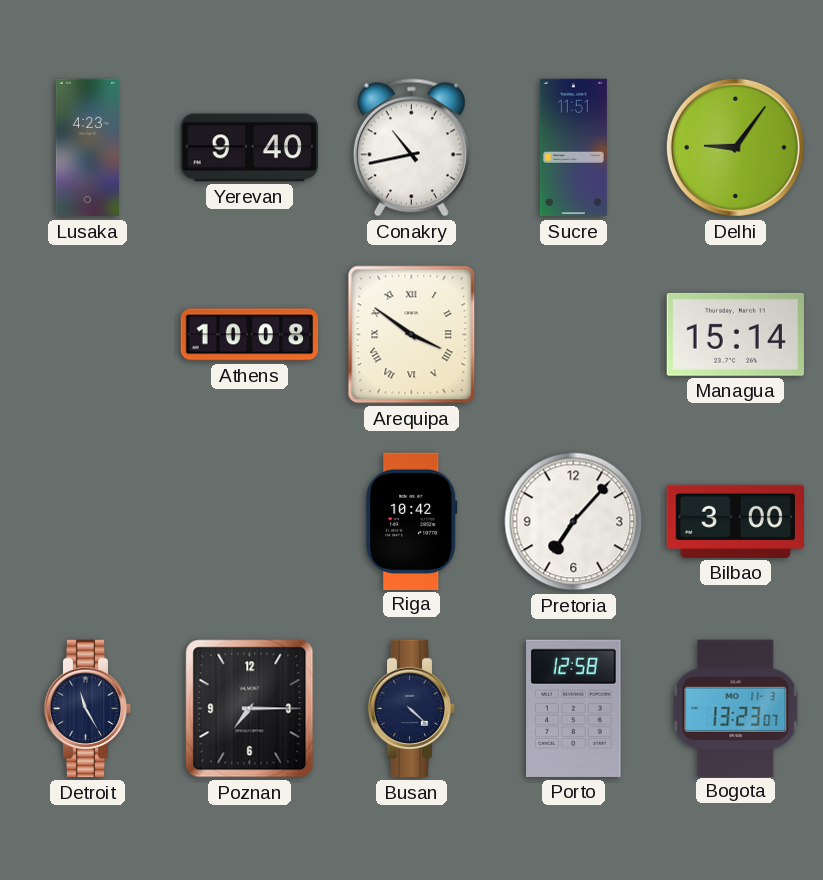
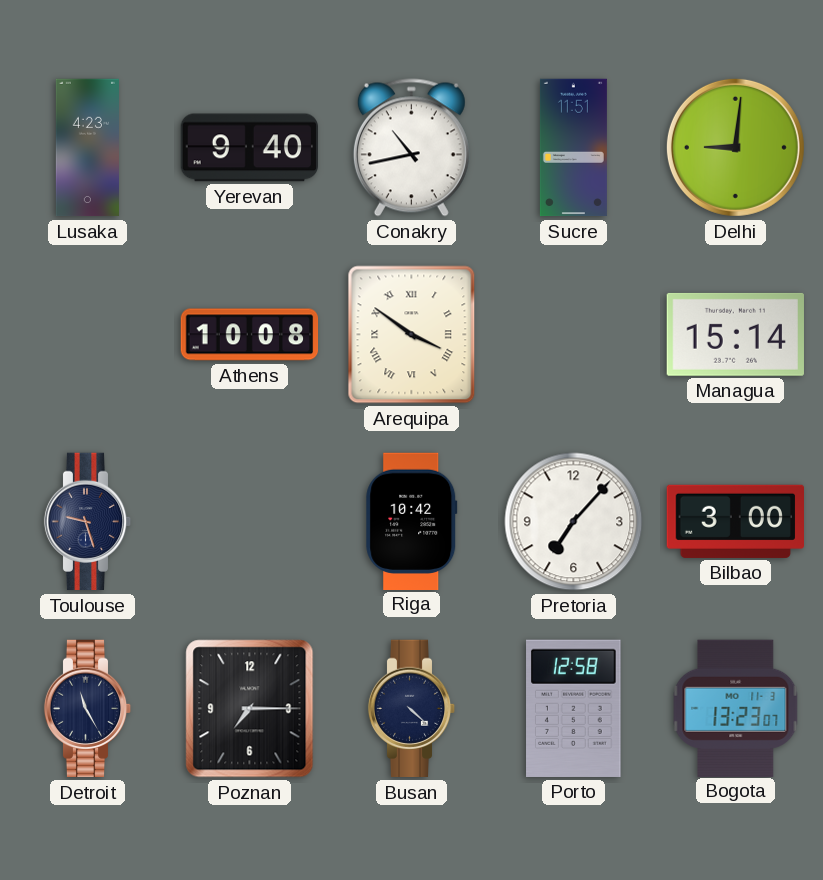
Delhi: 9:06 -> 9:01 (735, 147)
Toulouse: none -> 9:27 (88, 522)
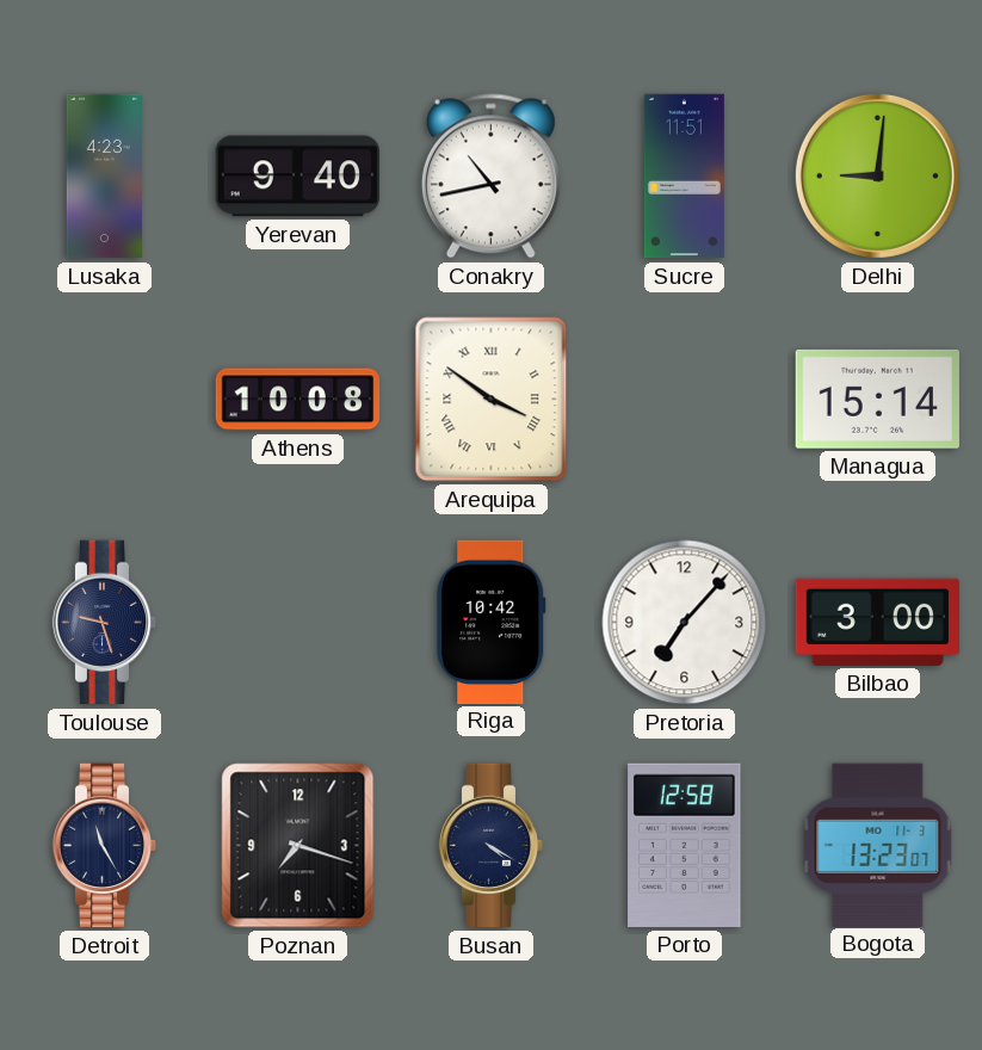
Poznan: 7:15 -> 7:18 (298, 846)
Busan: 4:22 -> 4:20 (492, 846)
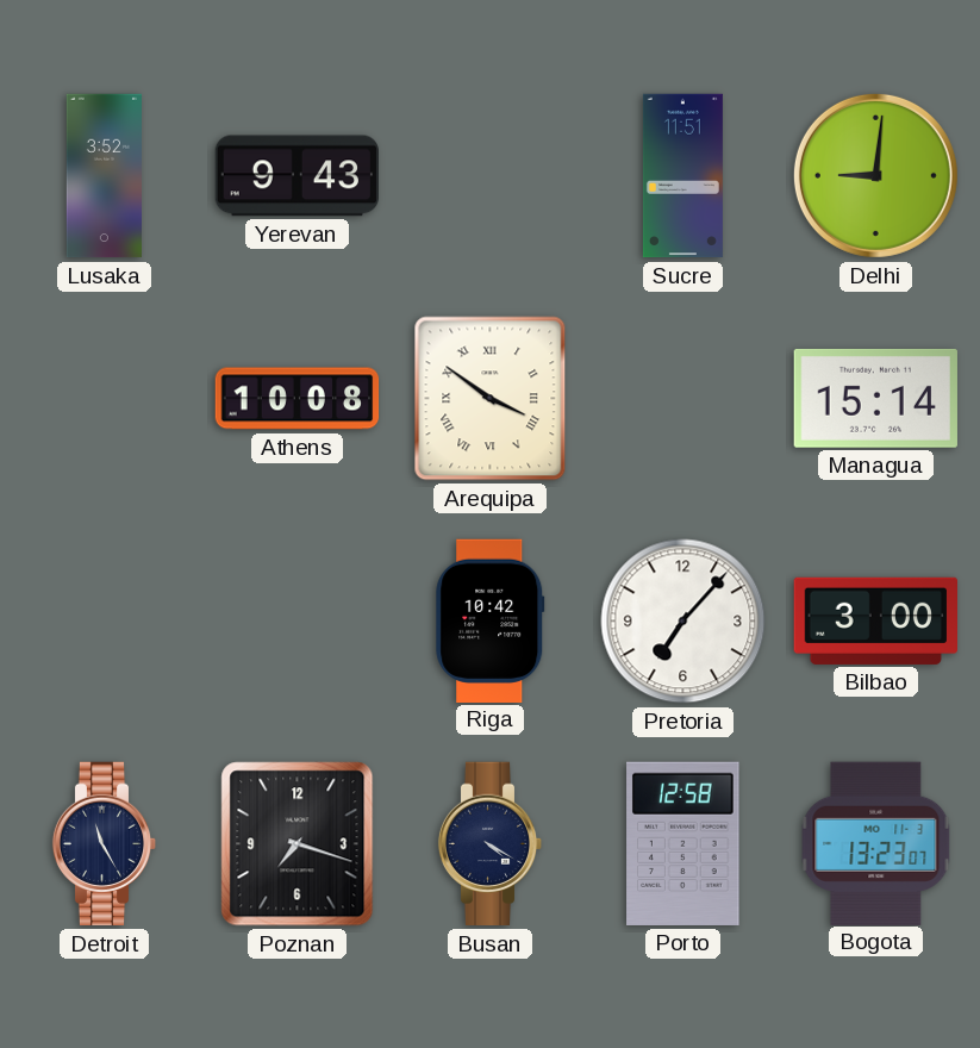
Lusaka: 4:23 -> 3:52 (104, 176)
Yerevan: 9:40 -> 9:43 (297, 176)
Conakry: 10:43 -> none (490, 177)
Toulouse: 9:27 -> none (105, 623)
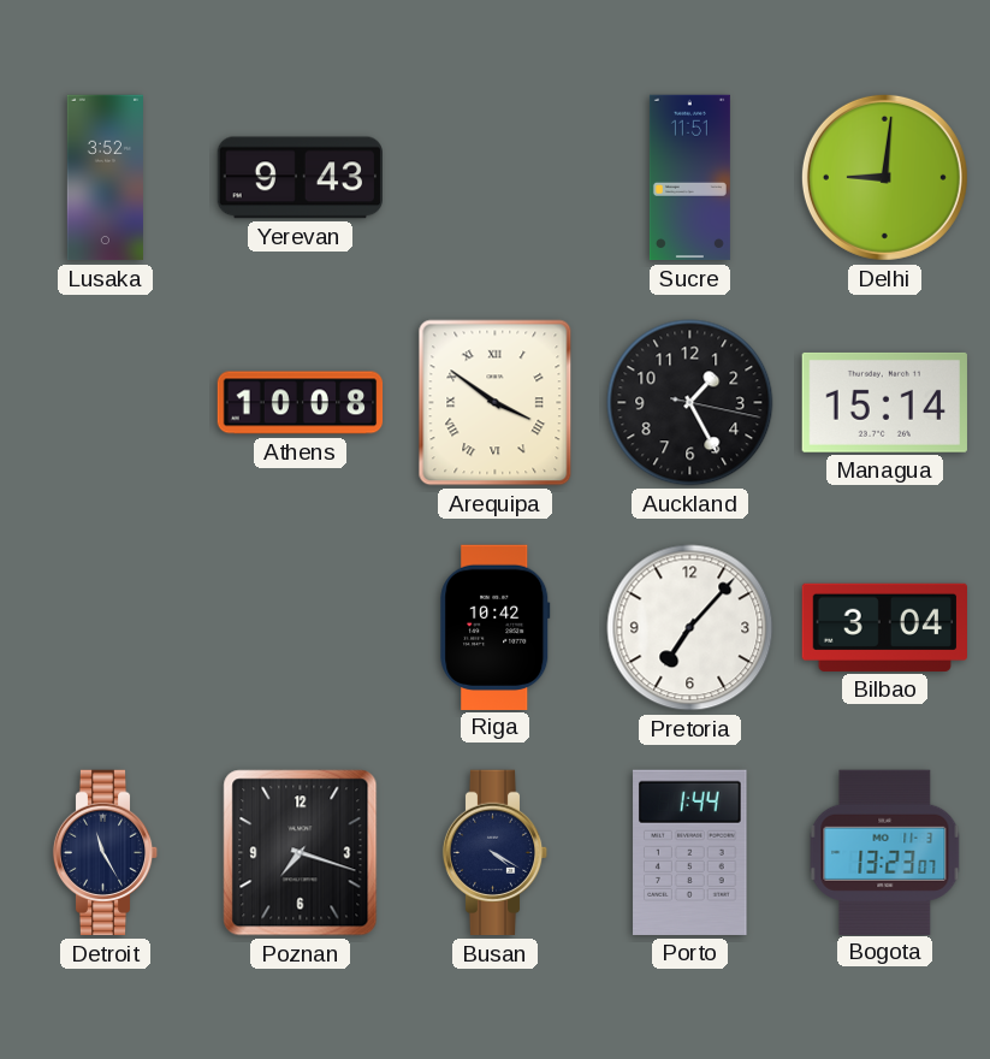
Auckland: none -> 1:25 (690, 403)
Bilbao: 3:00 -> 3:04 (884, 627)
Porto: 12:58 -> 1:44 (690, 852)
